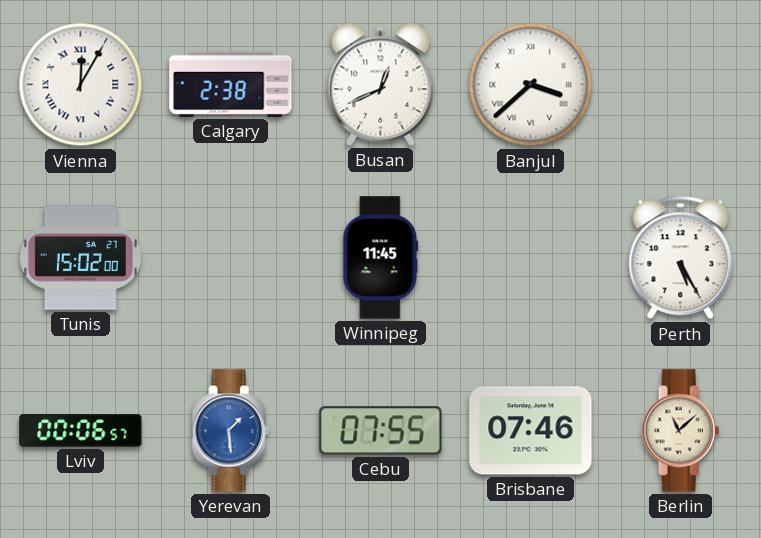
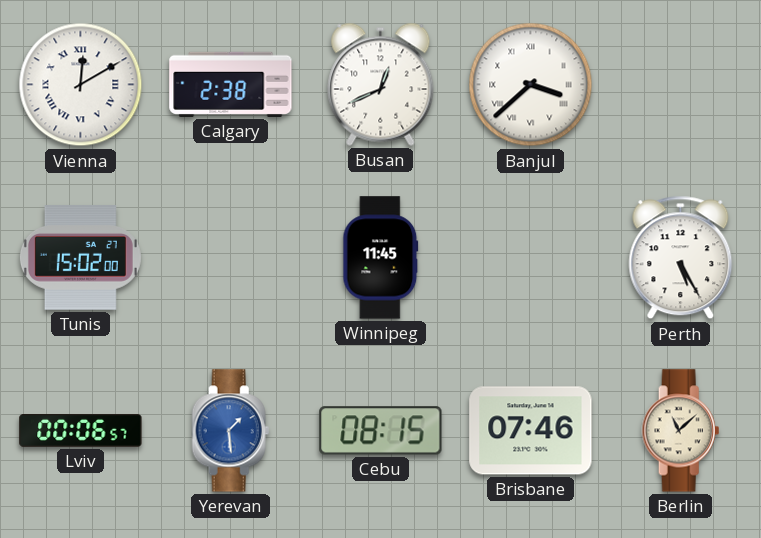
Vienna: 12:05 -> 12:10 (81, 85)
Cebu: 07:55 -> 08:15 (381, 431)
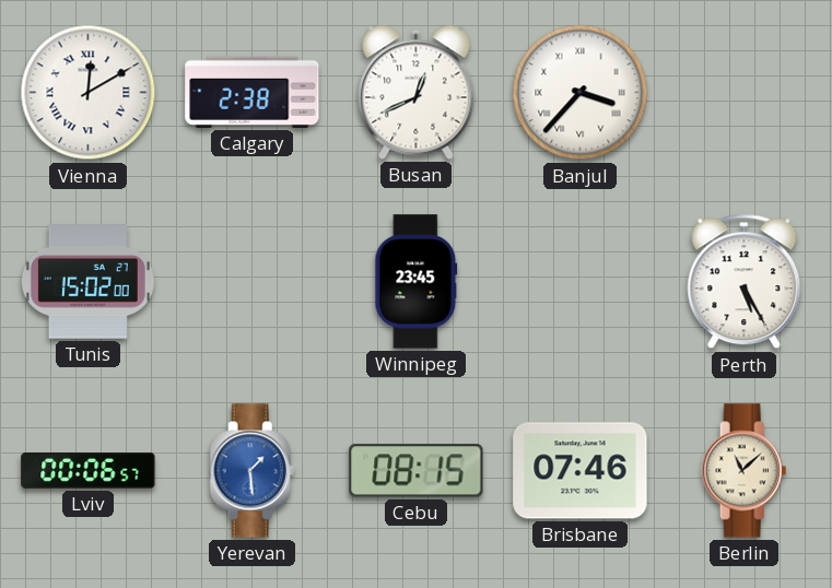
Banjul: 3:38 -> 3:37 (581, 93)
Winnipeg: 11:45 -> 23:45 (417, 282)
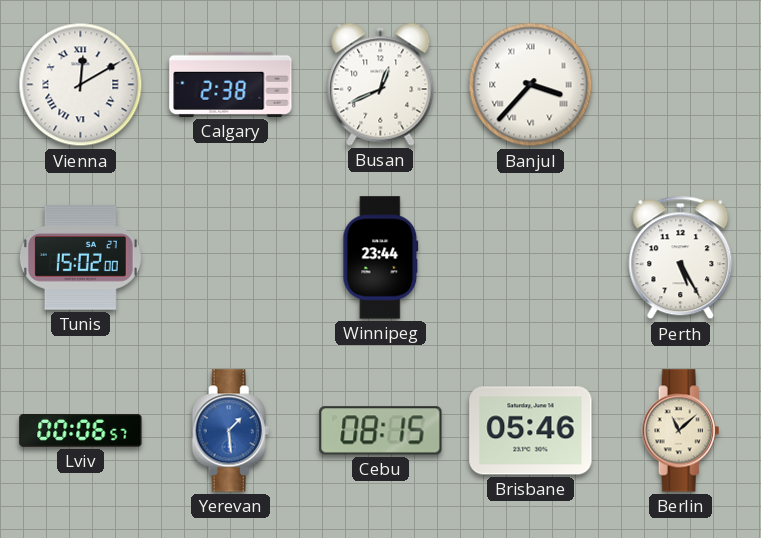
Winnipeg: 23:45 -> 23:44 (381, 258)
Brisbane: 07:46 -> 05:46 (531, 431)
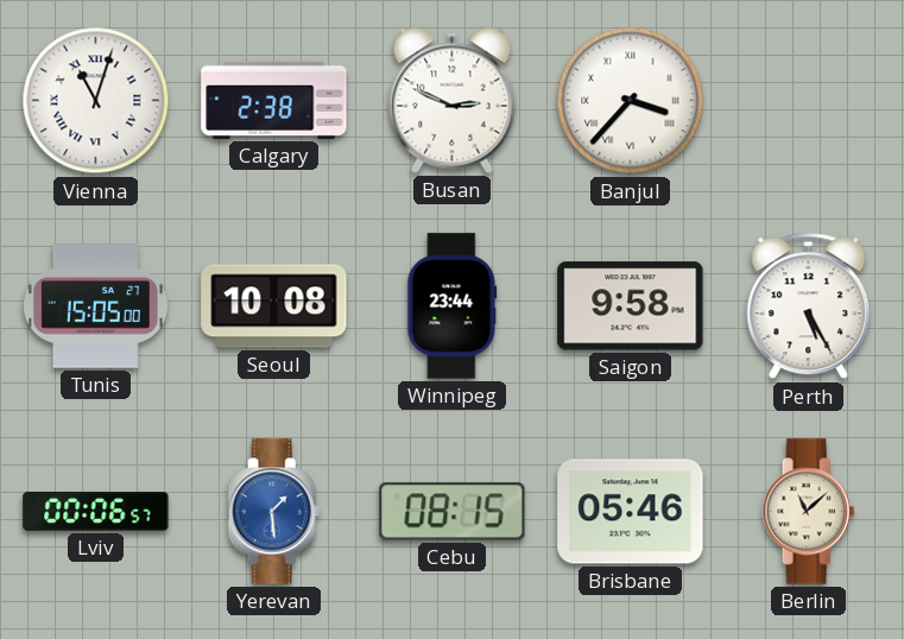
Vienna: 12:10 -> 11:03 (96, 101)
Busan: 12:41 -> 2:49 (453, 100)
Tunis: 15:02 -> 15:05 (95, 306)
Seoul: none -> 10:08 (274, 306)
Saigon: none -> 9:58 (631, 306)
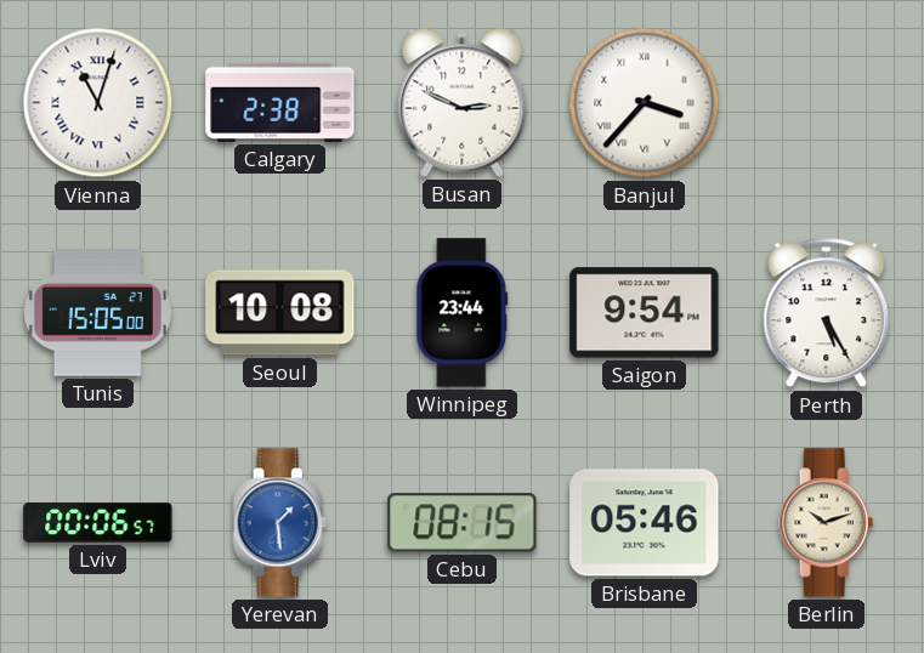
Saigon: 9:58 -> 9:54 (645, 313)
Berlin: 11:08 -> 10:12 (827, 523)
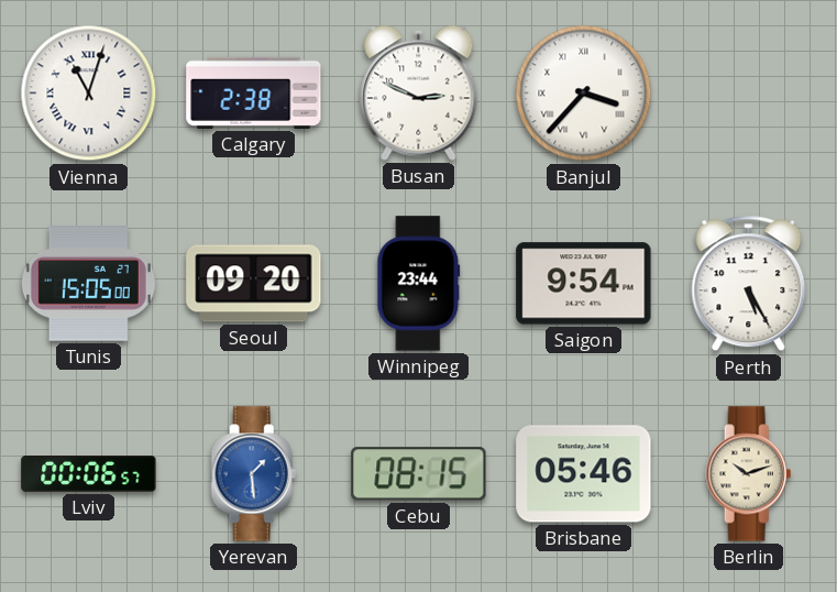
Seoul: 10:08 -> 09:20 (254, 284)
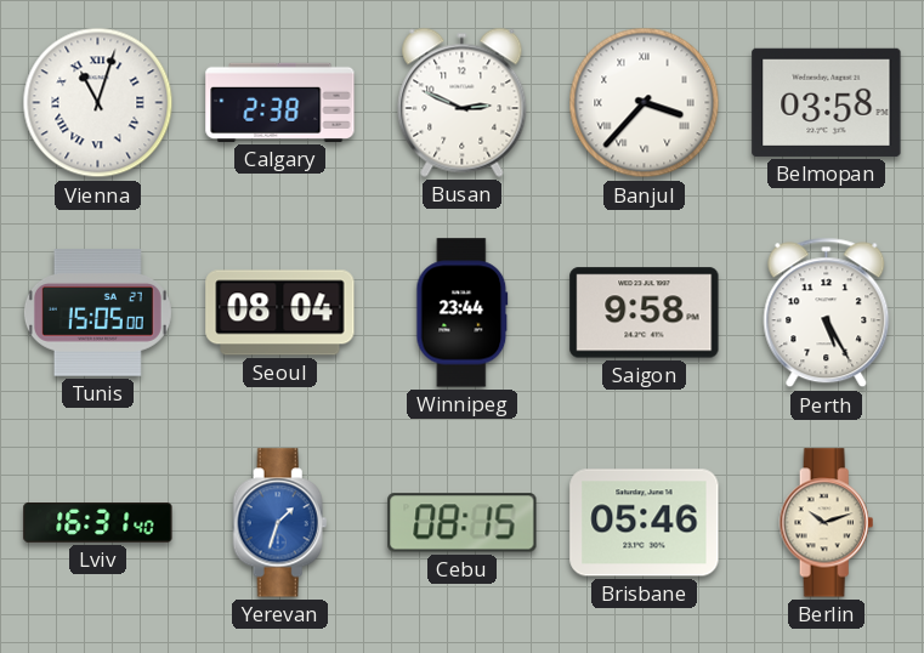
Belmopan: none -> 03:58 (827, 102)
Seoul: 09:20 -> 08:04 (280, 313)
Saigon: 9:54 -> 9:58 (645, 313)
Lviv: 00:06 -> 16:31 (98, 523)
Yerevan: 1:29 -> 1:33 (280, 523)
